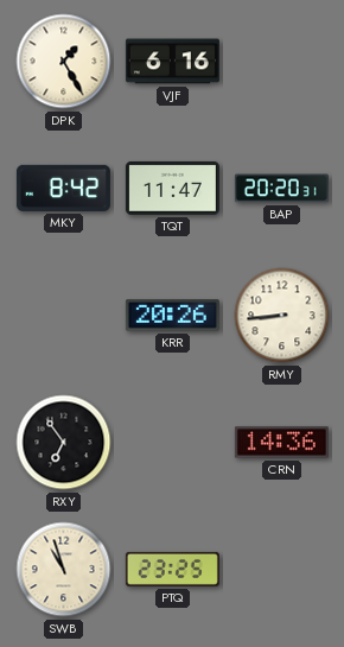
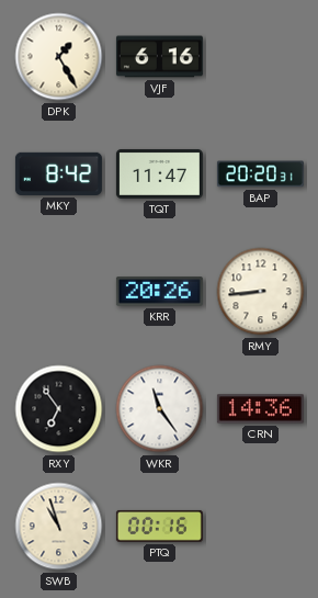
WKR: none -> 11:24 (160, 409)
PTQ: 23:25 -> 00:16 (159, 526)
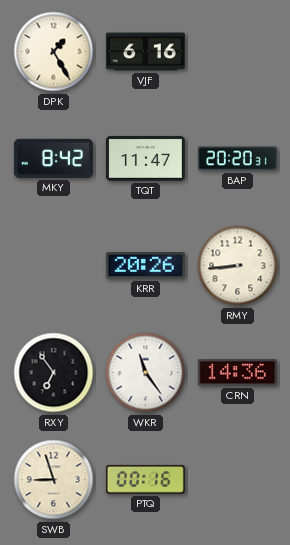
SWB: 10:57 -> 8:57 (54, 480)
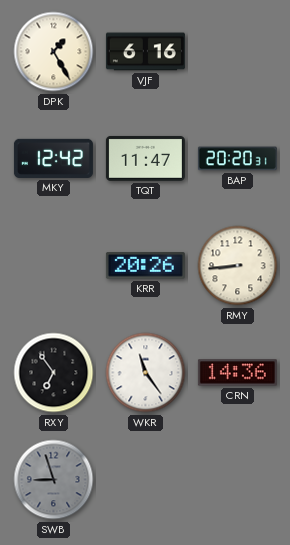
MKY: 8:42 -> 12:42 (53, 158)
SWB dial: cream -> grey (54, 480)
PTQ: 00:16 -> none (145, 479)
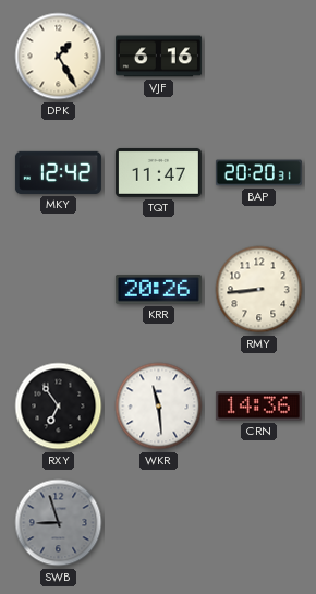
WKR: 11:24 -> 11:29 (159, 407)
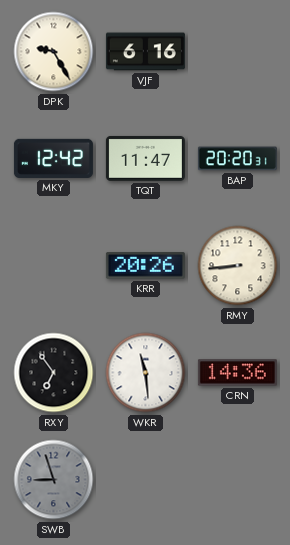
DPK: 1:25 -> 9:25 (54, 52)
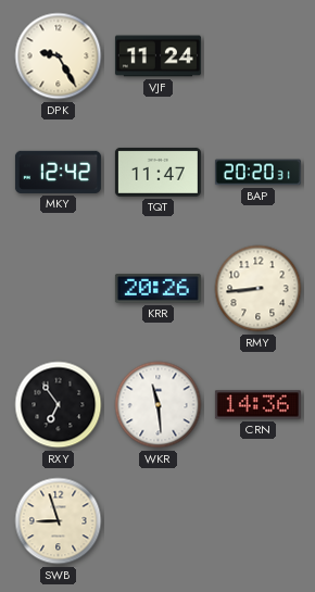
VJF: 6:16 -> 11:24 (157, 56)
SWB dial: grey -> cream (59, 521)
